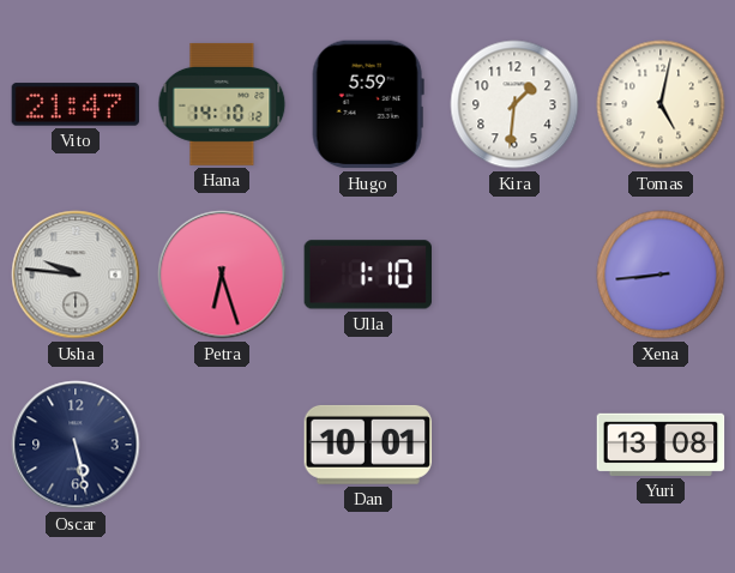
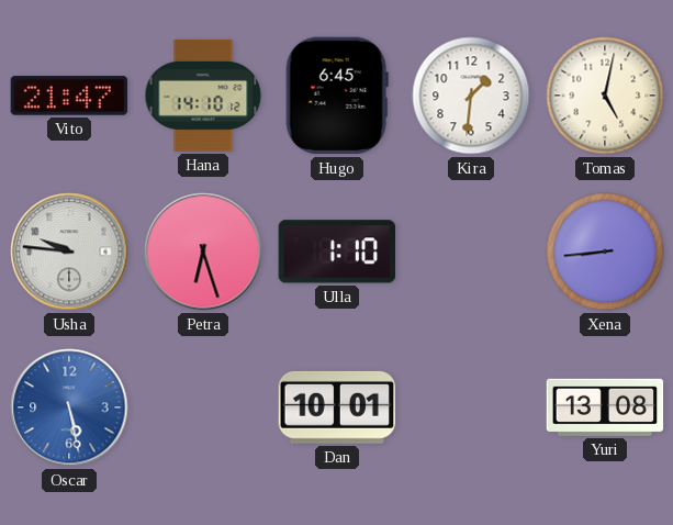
Hugo: 5:59 -> 6:45 (337, 96)
Oscar dial: navy -> blue (69, 407)
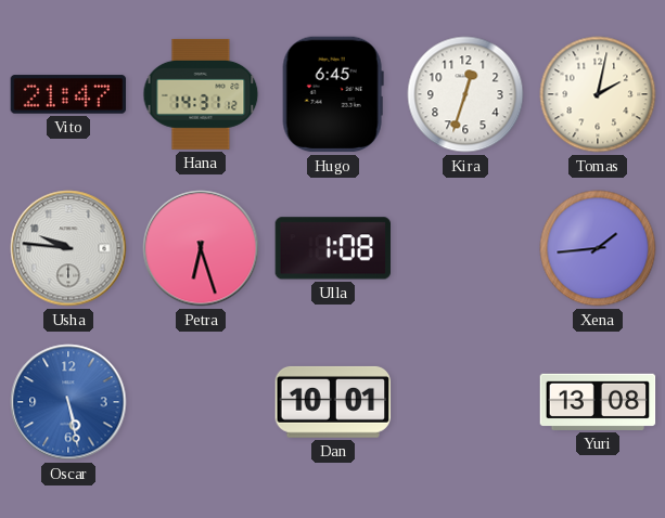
Hana: 14:10 -> 14:31 (201, 94)
Kira: 1:31 -> 12:33 (465, 94)
Tomas: 5:02 -> 2:02 (598, 94)
Ulla: 1:10 -> 1:08 (332, 248)
Xena: 8:44 -> 1:44 (598, 248)
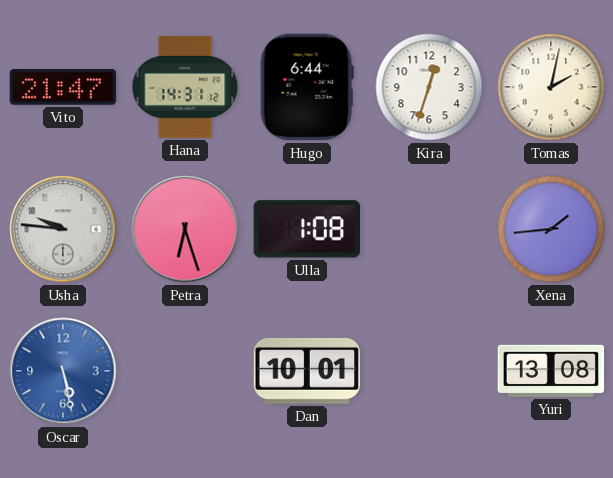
Hugo: 6:45 -> 6:44 (307, 87)
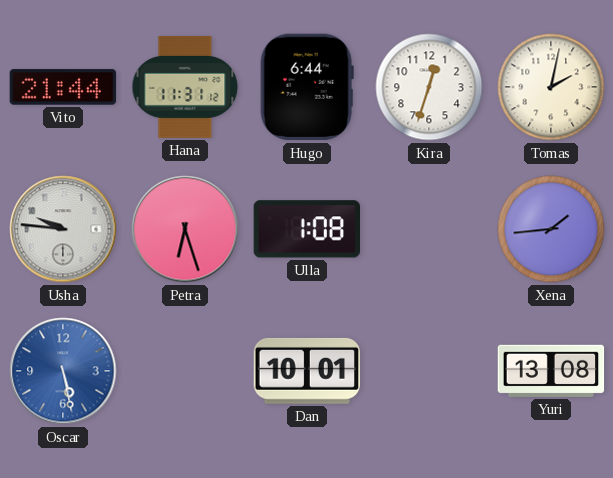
Vito: 21:47 -> 21:44 (63, 87)
Hana: 14:31 -> 11:31 (185, 87)
